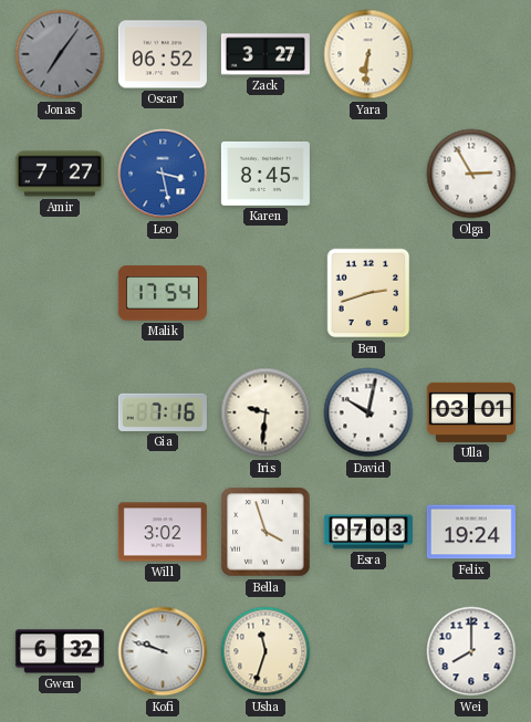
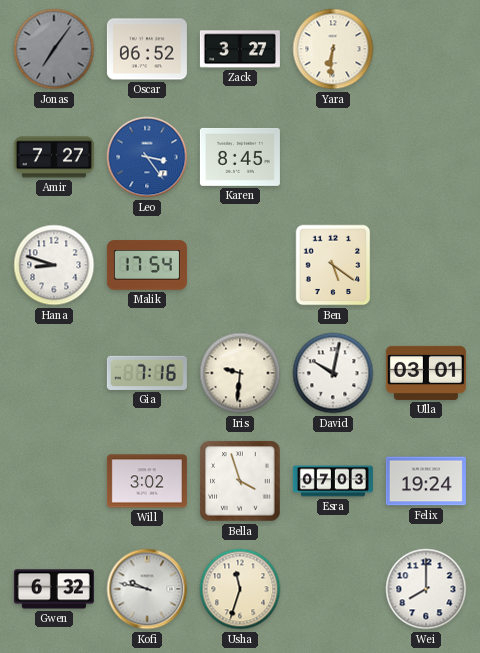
Leo: 3:28 -> 3:24 (147, 157)
Olga: 2:55 -> none (471, 174)
Hana: none -> 8:48 (54, 265)
Ben: 2:42 -> 5:21 (333, 265)
Kofi: 9:48 -> 9:47 (147, 589)
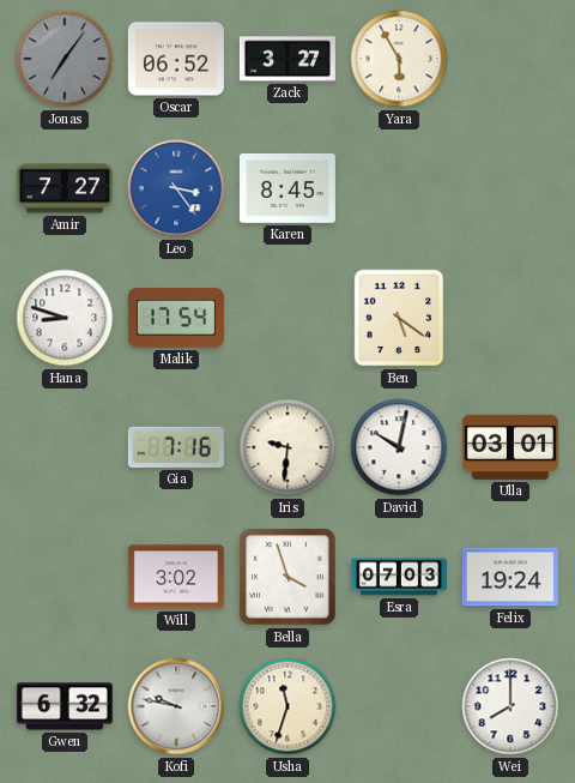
Yara: 6:31 -> 5:55 (399, 59)
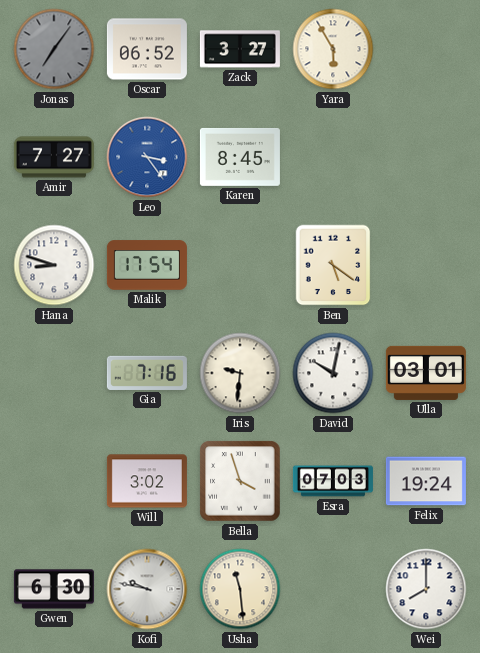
Gwen: 6:32 -> 6:30 (54, 589)
Usha: 11:33 -> 11:29 (240, 589)
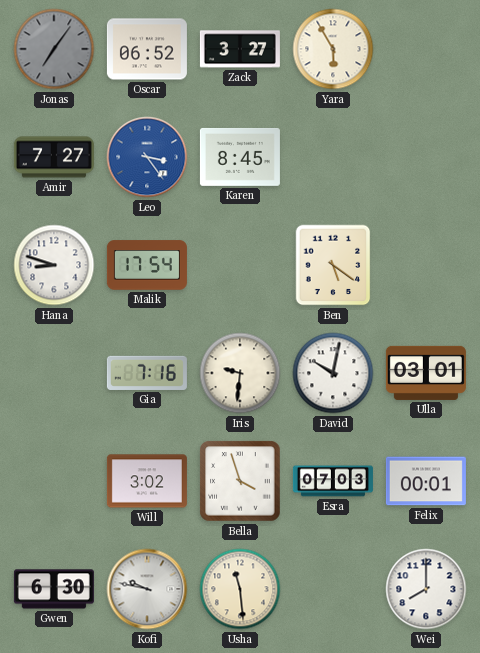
Felix: 19:24 -> 00:01 (426, 481)
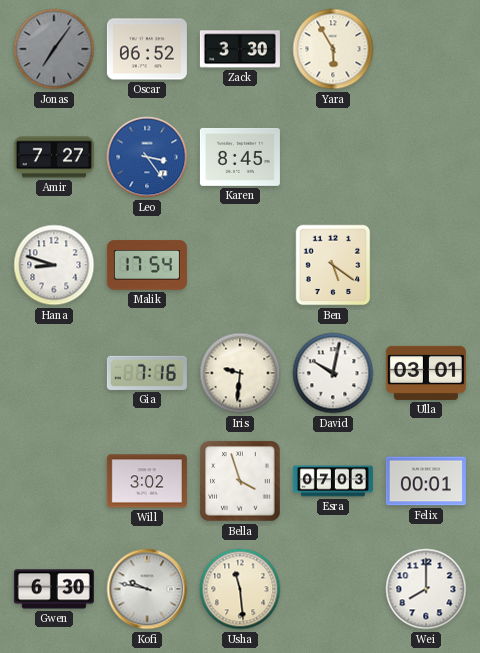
Zack: 3:27 -> 3:30 (240, 49)
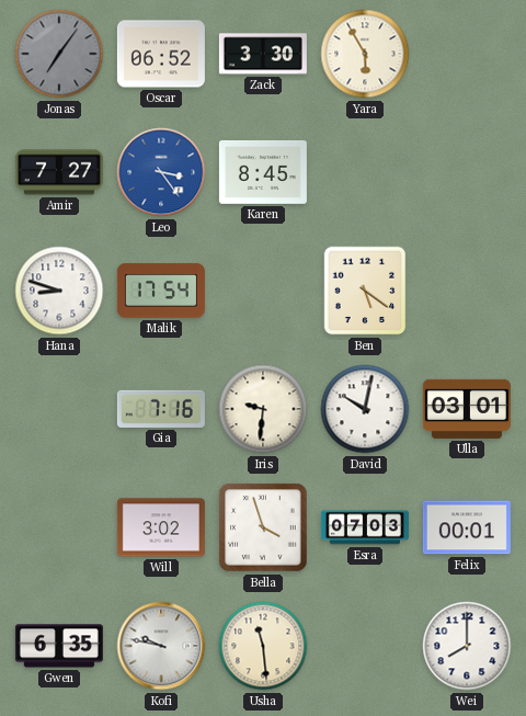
Gwen: 6:30 -> 6:35 (59, 646)
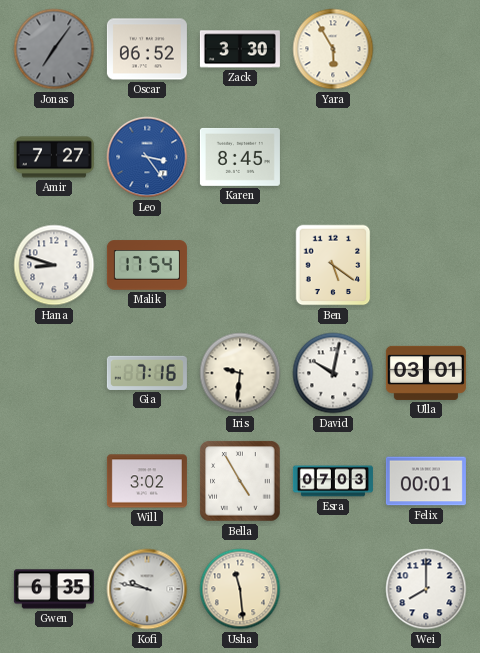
Bella: 3:57 -> 4:55 (240, 481)
